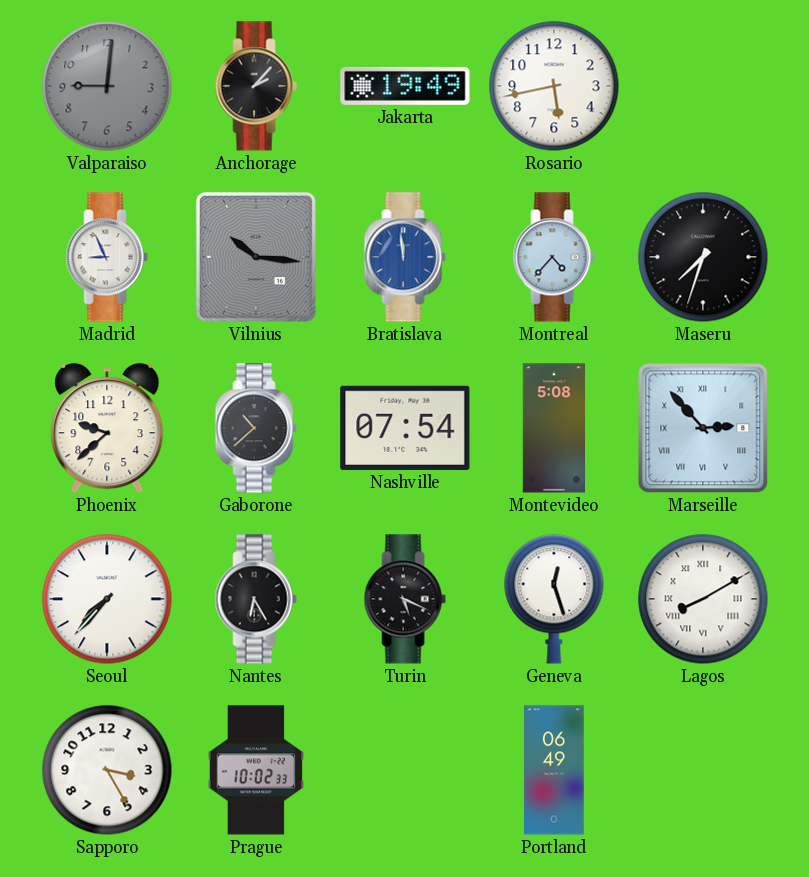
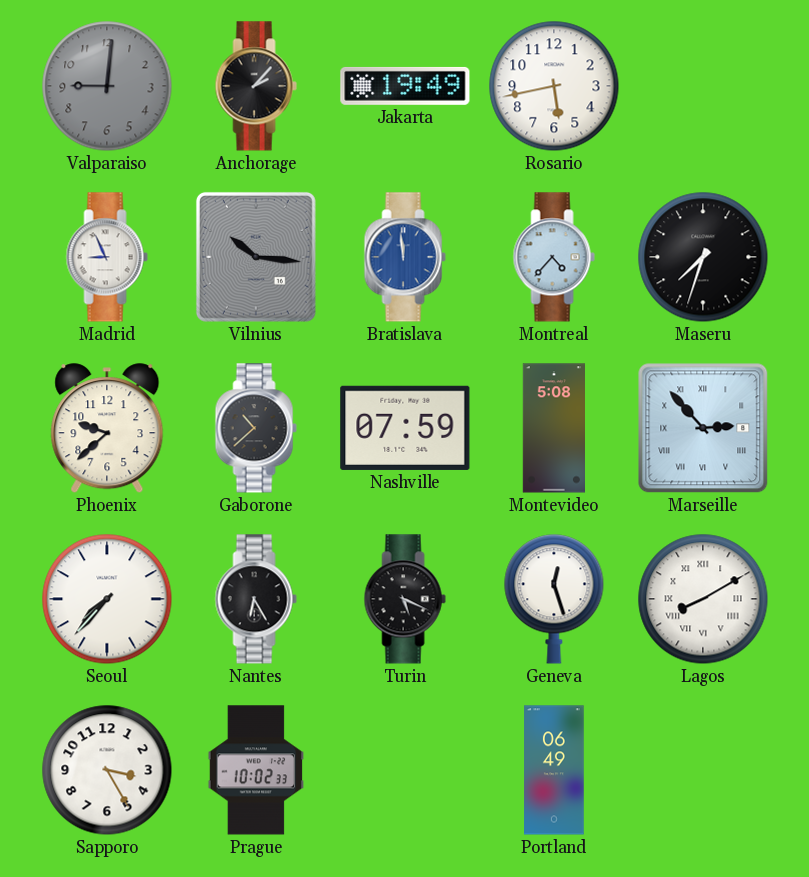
Nashville: 07:54 -> 07:59 (405, 428)
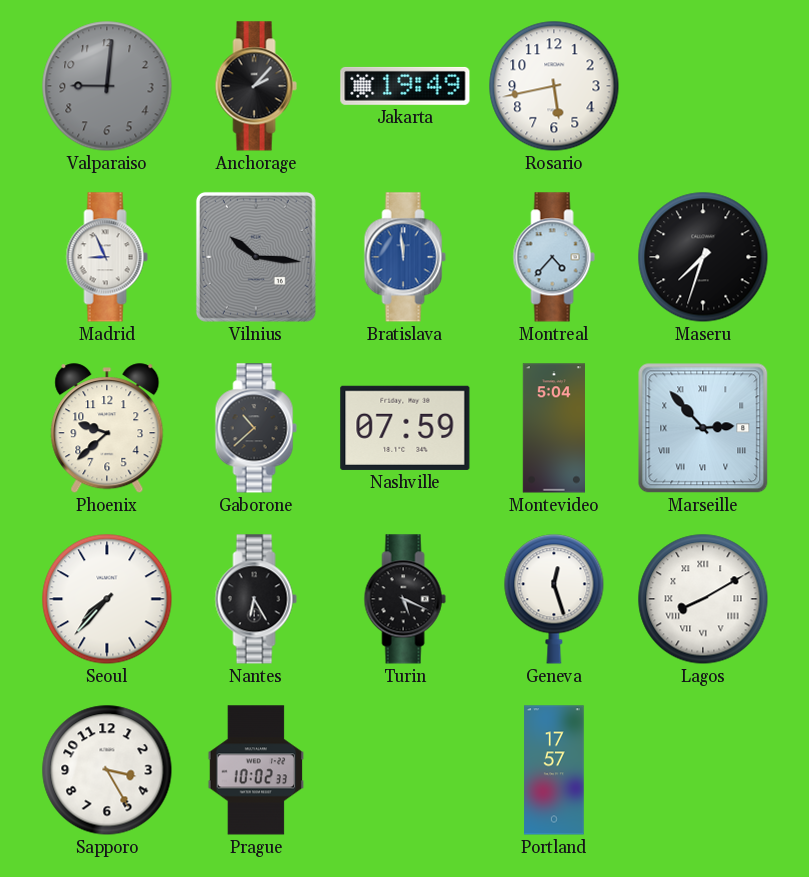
Montevideo: 5:08 -> 5:04 (553, 428)
Portland: 06:49 -> 17:57 (554, 770)
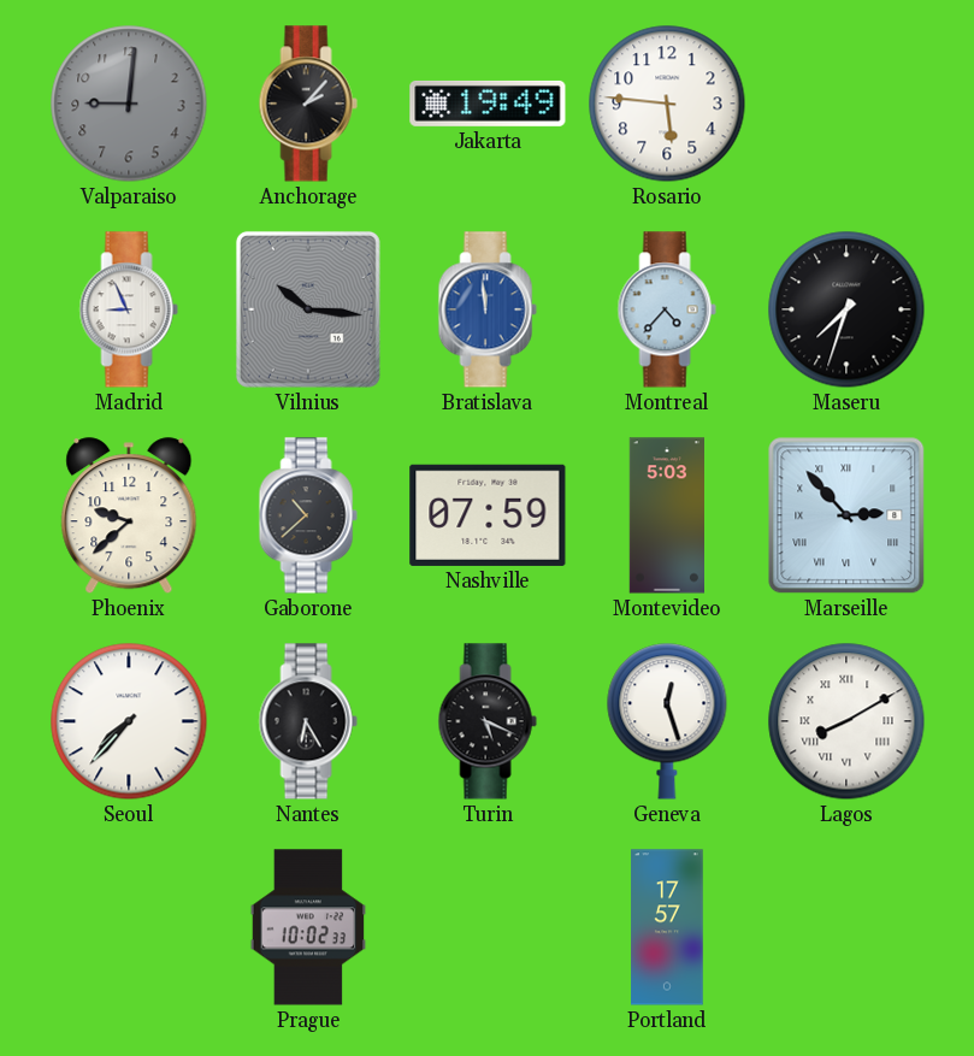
Rosario: 5:43 -> 5:46 (667, 104)
Montevideo: 5:04 -> 5:03 (666, 515)
Sapporo: 3:25 -> none (107, 770)
